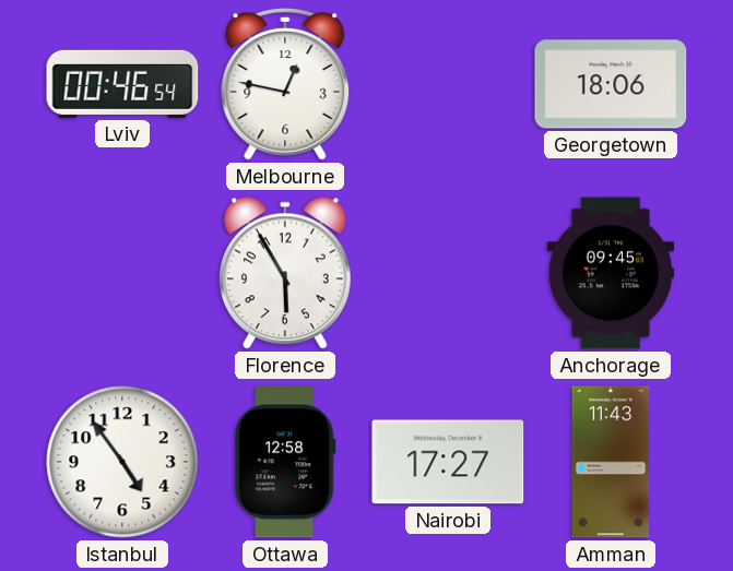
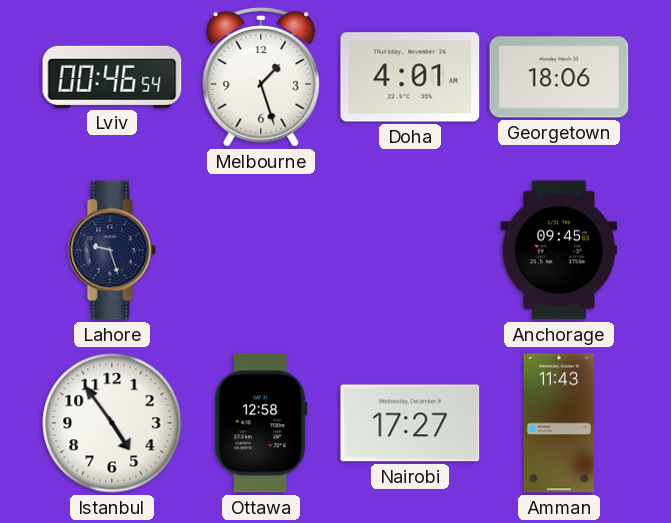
Melbourne: 12:47 -> 1:27 (261, 77)
Doha: none -> 4:01 (410, 77)
Lahore: none -> 9:27 (112, 250)
Florence: 5:55 -> none (285, 274)
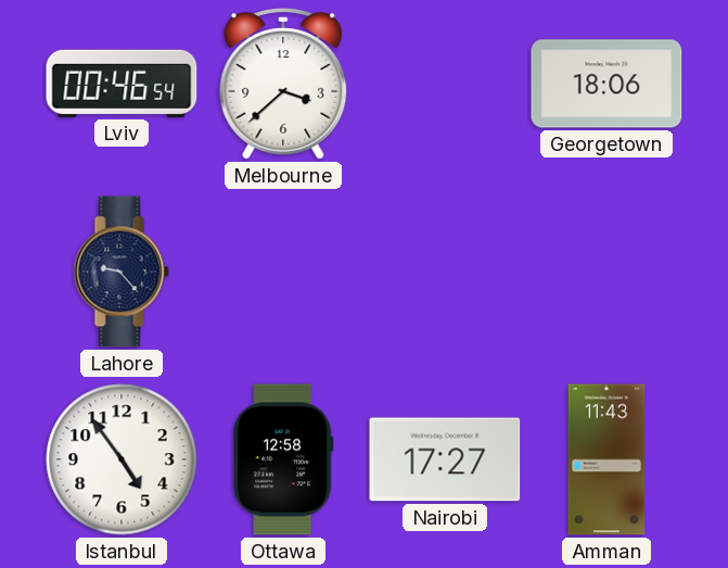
Melbourne: 1:27 -> 3:38 (283, 84)
Doha: 4:01 -> none (410, 77)
Lahore: 9:27 -> 9:23 (122, 272)
Anchorage: 09:45 -> none (558, 250)
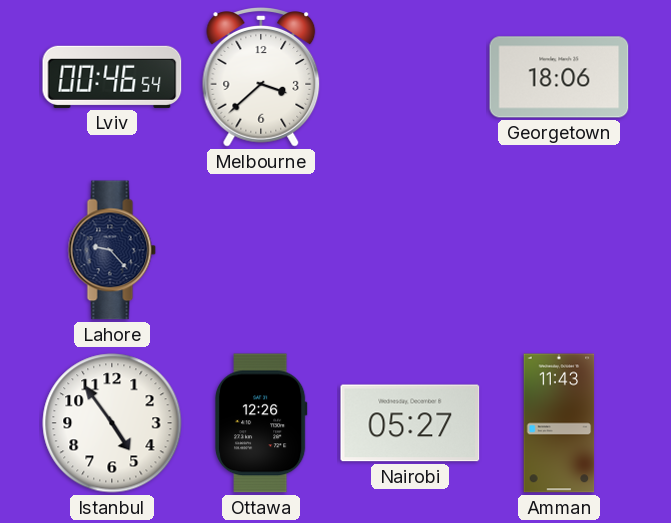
Ottawa: 12:58 -> 12:26 (261, 423)
Nairobi: 17:27 -> 05:27 (410, 423)
